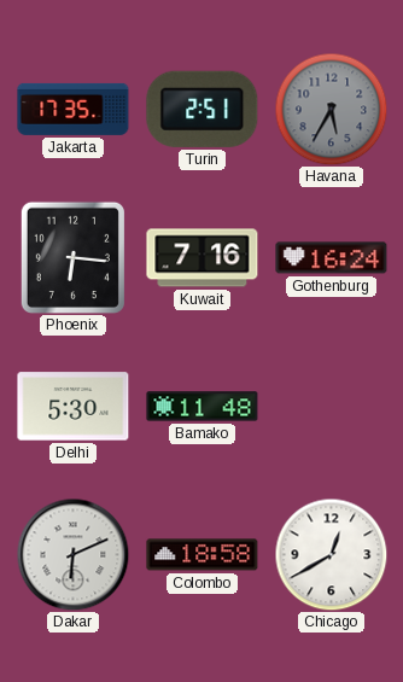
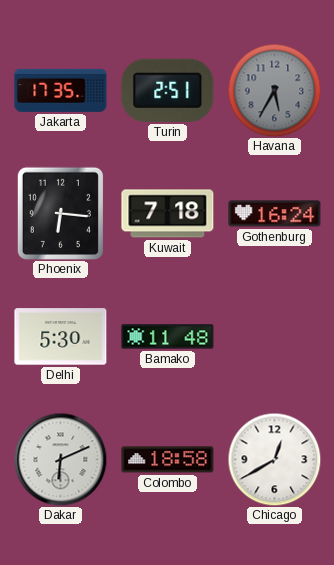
Kuwait: 7:16 -> 7:18 (168, 214)
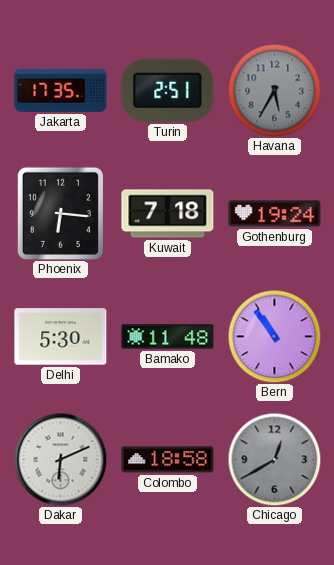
Gothenburg: 16:24 -> 19:24 (275, 214)
Bern: none -> 10:54 (274, 336)
Chicago dial: white -> grey (274, 459)
